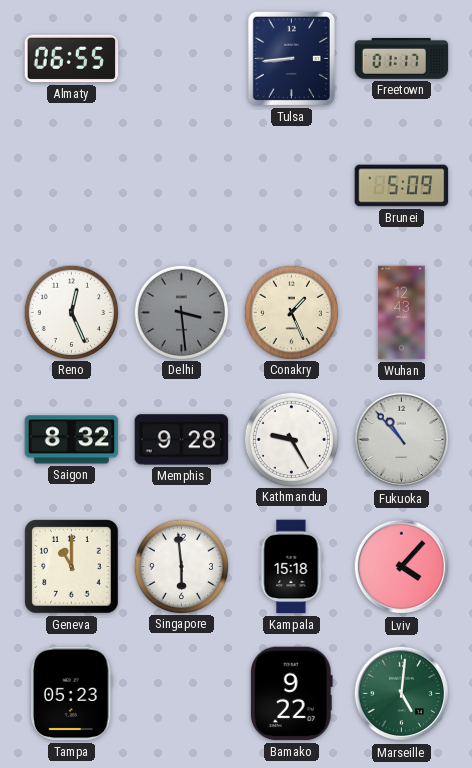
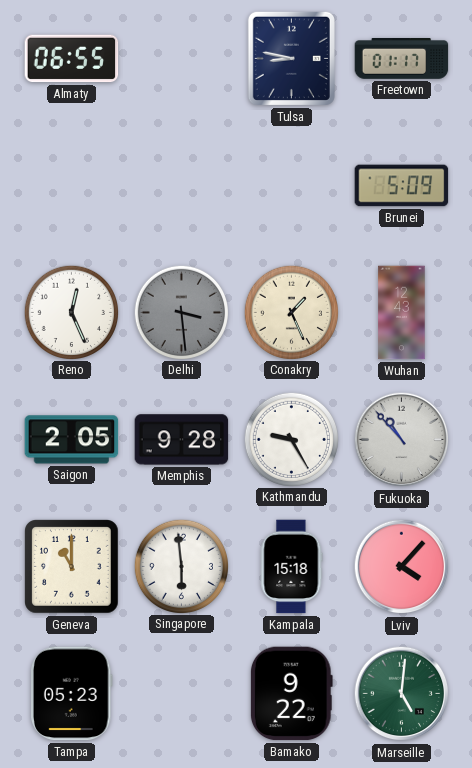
Tulsa: 8:44 -> 8:47 (291, 58)
Saigon: 8:32 -> 2:05 (72, 440)
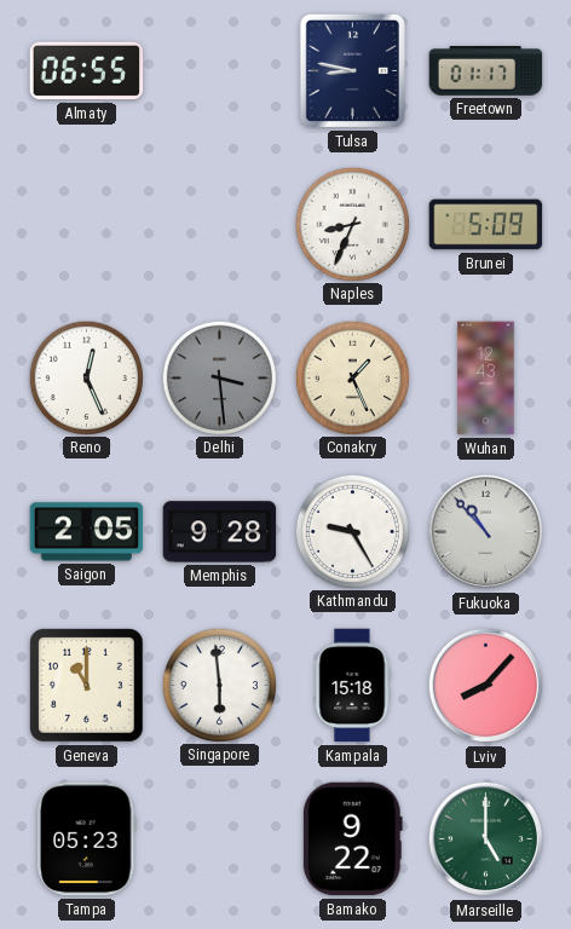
Naples: none -> 8:34 (352, 224)
Lviv: 4:07 -> 8:07 (486, 686)
Marseille: 5:01 -> 5:00 (486, 839)
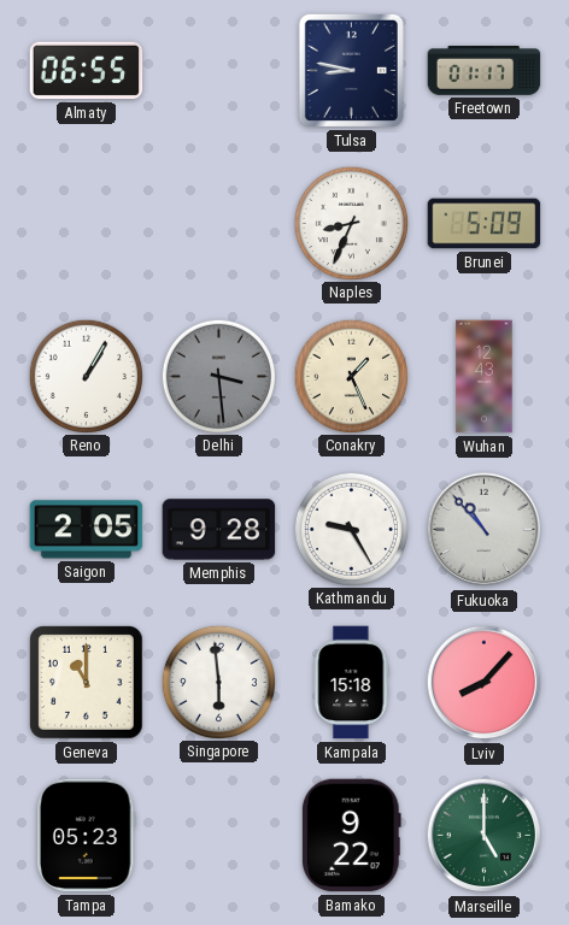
Reno: 12:26 -> 1:05 (86, 376)
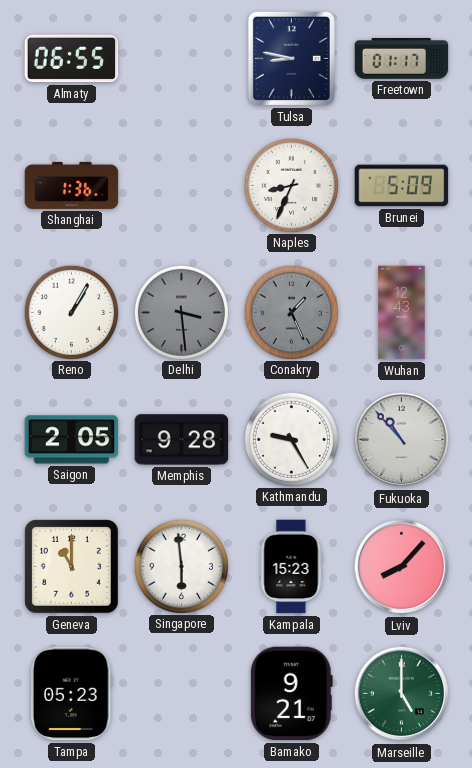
Shanghai: none -> 1:36 (72, 185)
Conakry dial: cream -> grey (291, 312)
Kampala: 15:18 -> 15:23 (291, 567)
Bamako: 9:22 -> 9:21 (291, 694)
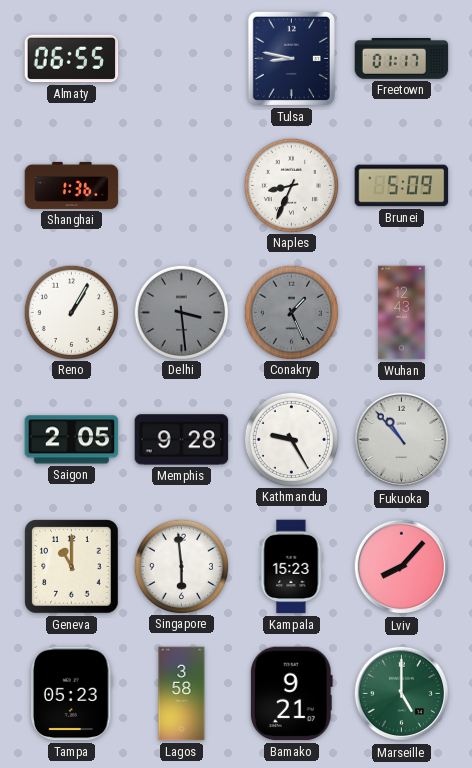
Lagos: none -> 3:58 (182, 694)
